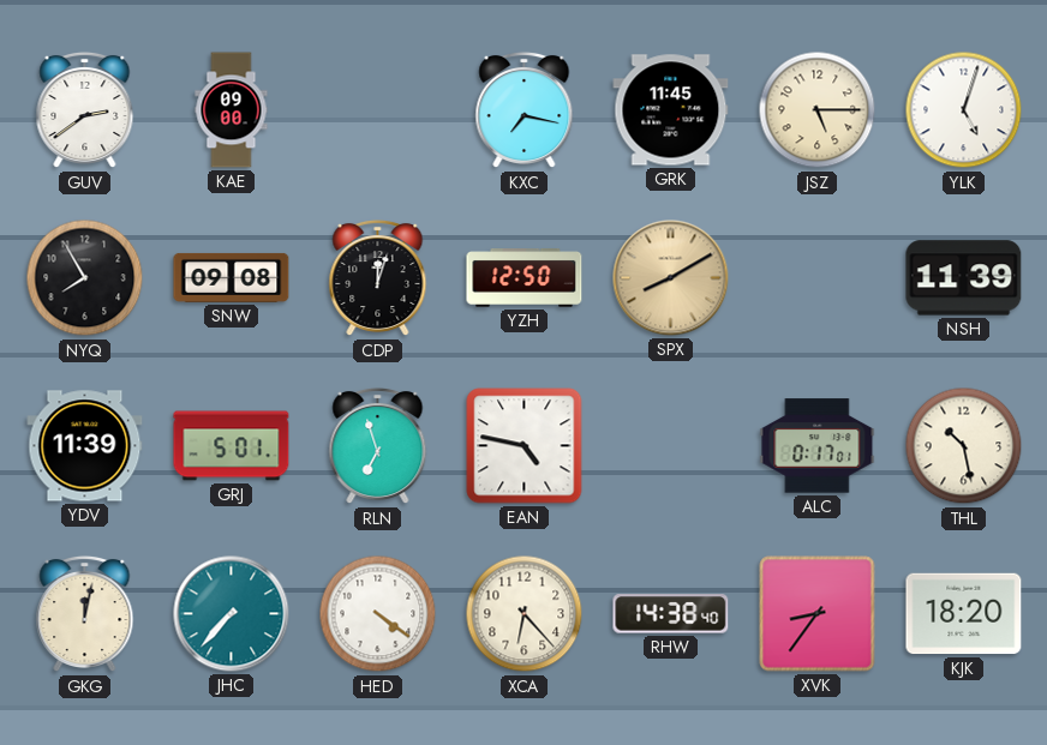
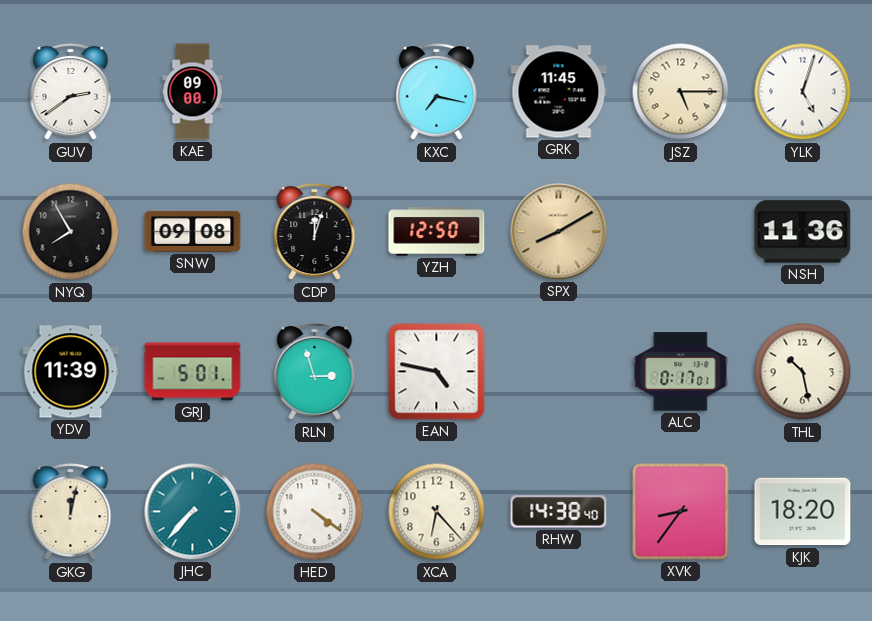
NSH: 11:39 -> 11:36 (803, 232)
RLN: 6:57 -> 2:57 (315, 372)
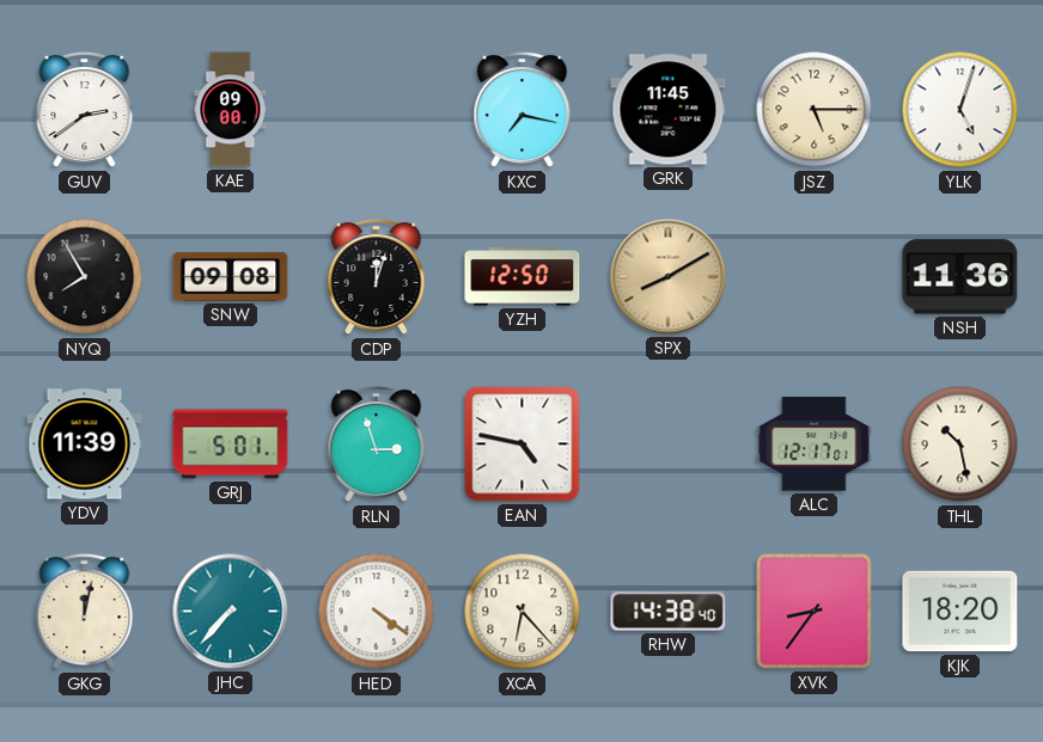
ALC: 0:17 -> 12:17 (815, 444)
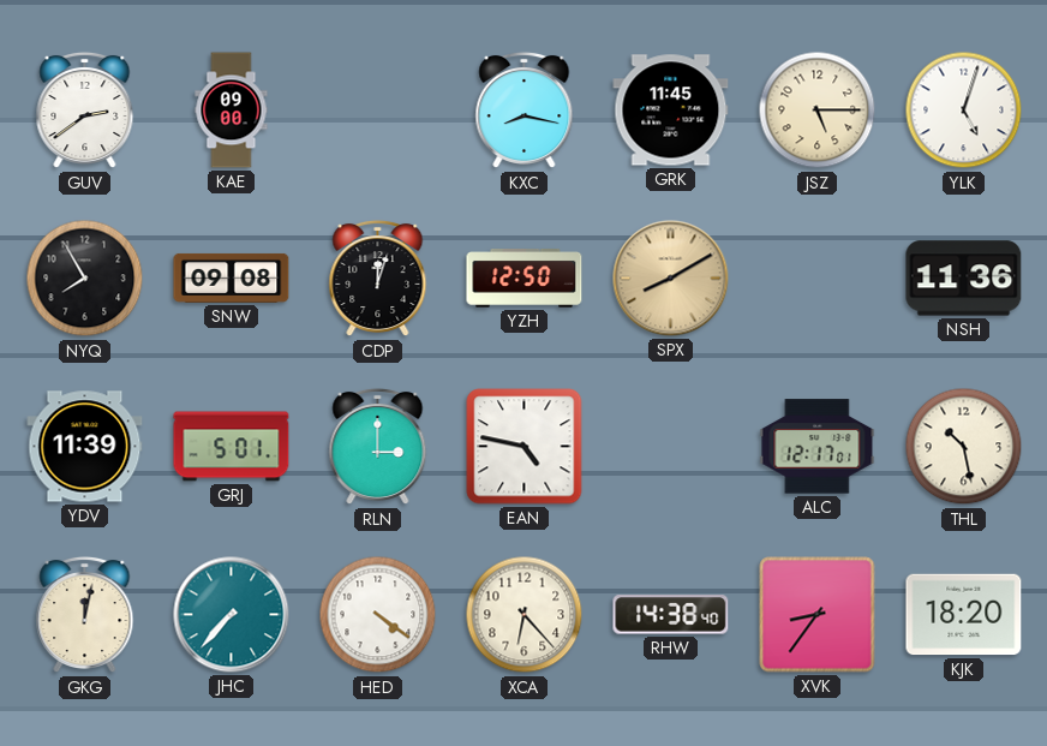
KXC: 7:17 -> 8:17 (525, 111)
RLN: 2:57 -> 3:00 (378, 447)
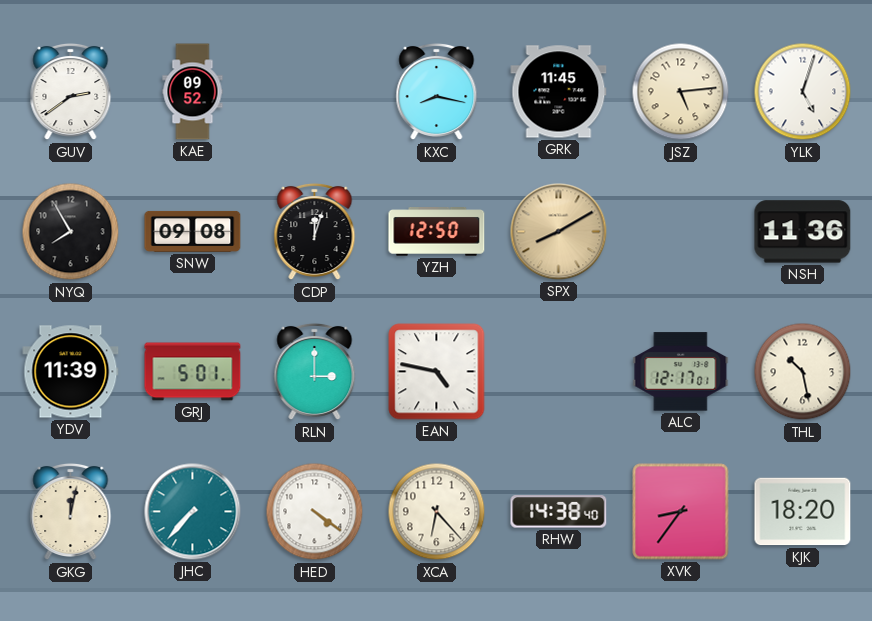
KAE: 09:00 -> 09:52 (193, 92)
JSZ: 5:15 -> 5:14 (681, 92)
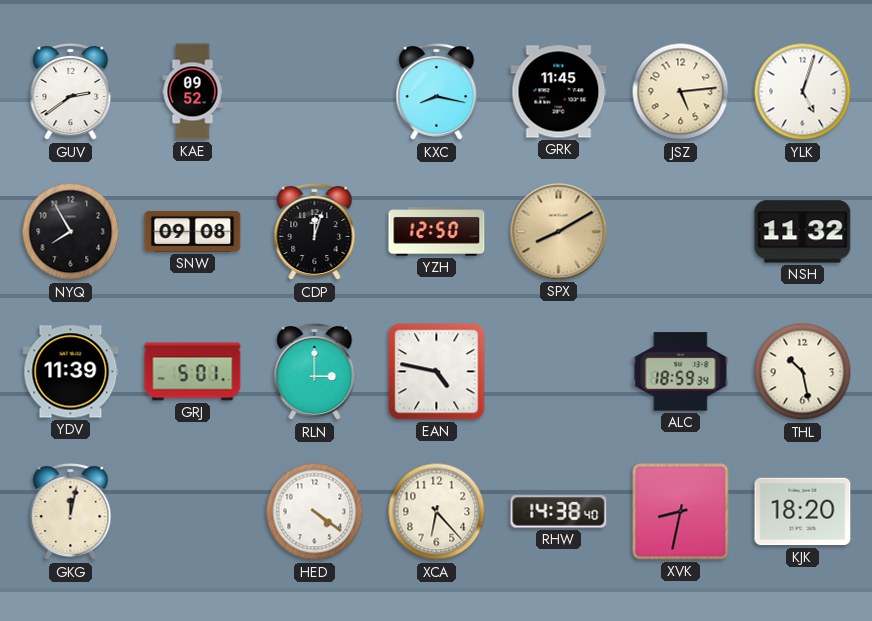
NSH: 11:36 -> 11:32 (803, 232)
ALC: 12:17 -> 18:59 (681, 372)
JHC: 7:37 -> none (193, 512)
XVK: 8:36 -> 8:32 (681, 512)
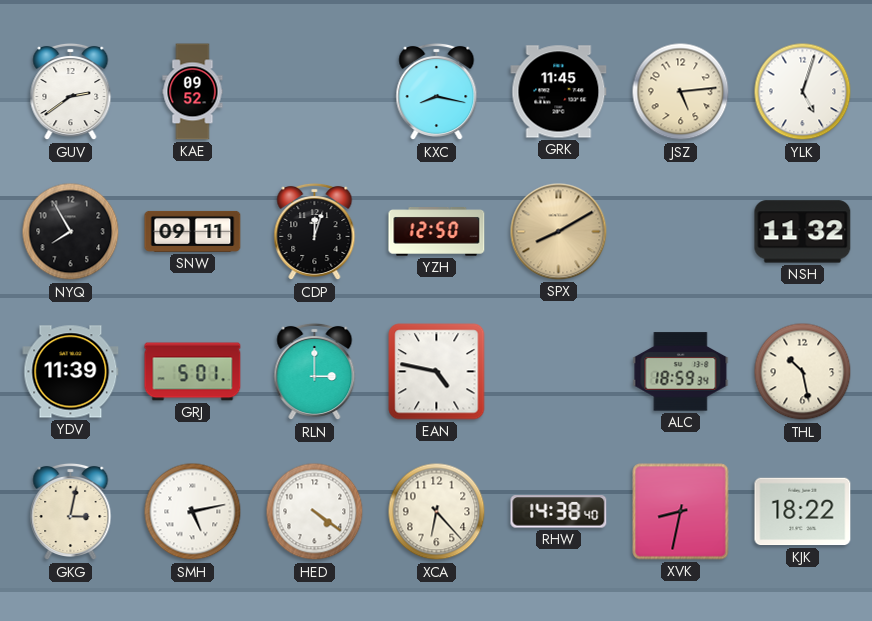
SNW: 09:08 -> 09:11 (193, 231)
GKG: 12:02 -> 3:02 (71, 512)
SMH: none -> 5:13 (193, 512)
KJK: 18:20 -> 18:22 (803, 512)
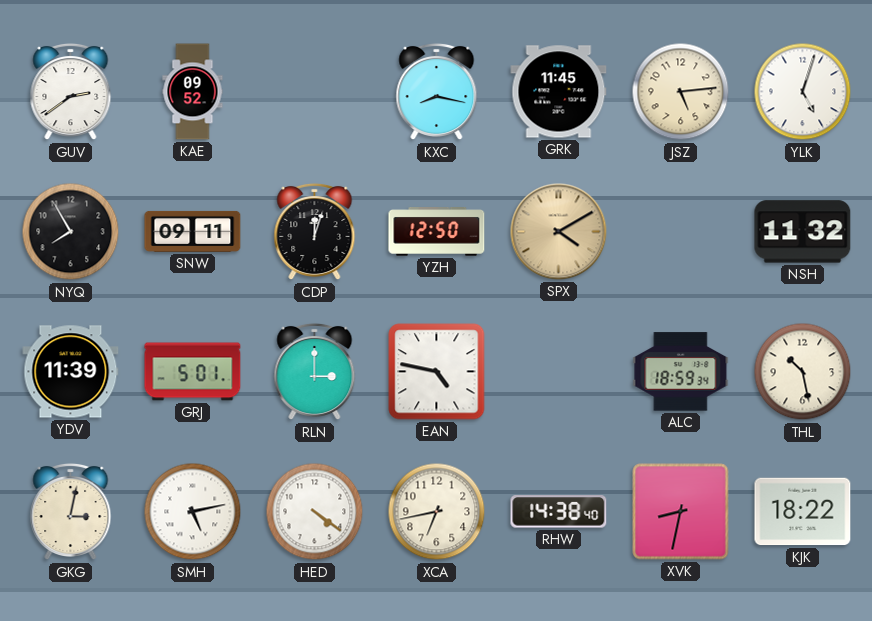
SPX: 8:10 -> 4:10 (559, 232)
XCA: 6:23 -> 6:43 (437, 512)
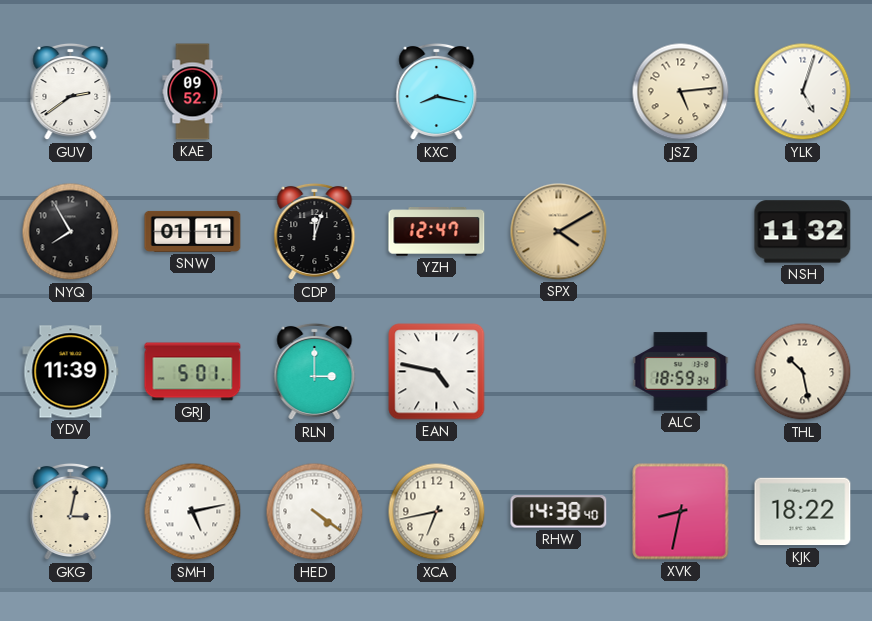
GRK: 11:45 -> none (559, 92)
SNW: 09:11 -> 01:11 (193, 231)
YZH: 12:50 -> 12:47 (437, 232)
